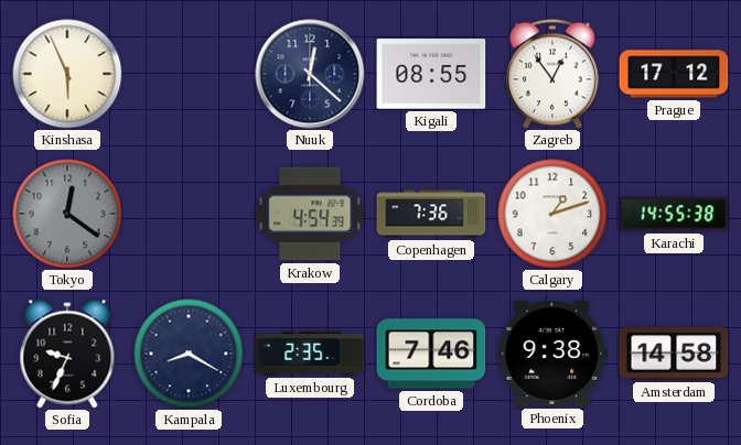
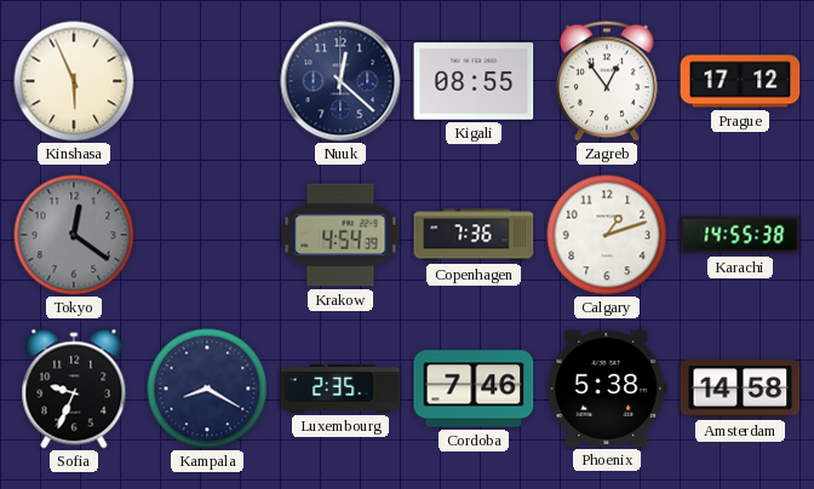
Phoenix: 9:38 -> 5:38 (607, 389)
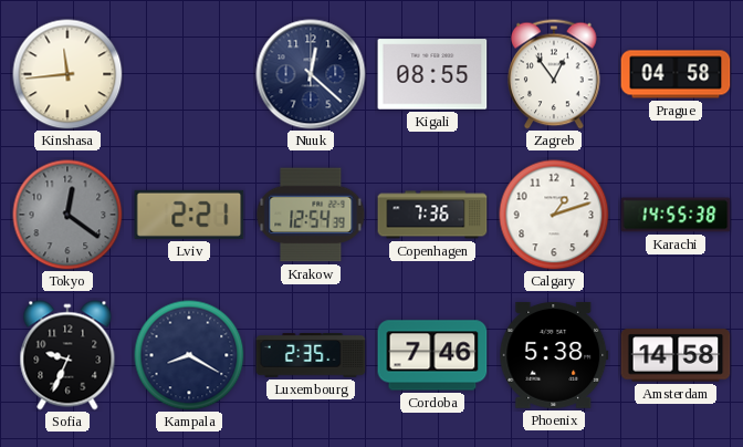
Kinshasa: 5:56 -> 11:44 (67, 74)
Prague: 17:12 -> 04:58 (676, 74)
Lviv: none -> 2:21 (189, 215)
Krakow: 4:54 -> 12:54 (311, 215)
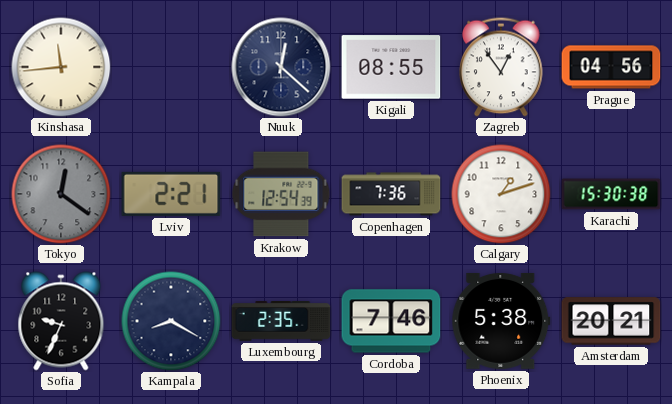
Prague: 04:58 -> 04:56 (611, 67)
Karachi: 14:55 -> 15:30 (611, 194)
Amsterdam: 14:58 -> 20:21 (611, 321)
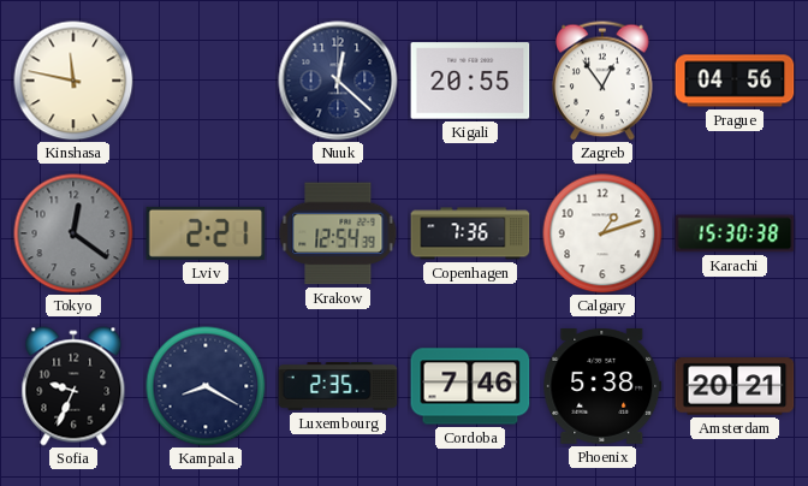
Kinshasa: 11:44 -> 11:47 (73, 81)
Kigali: 08:55 -> 20:55 (470, 81)
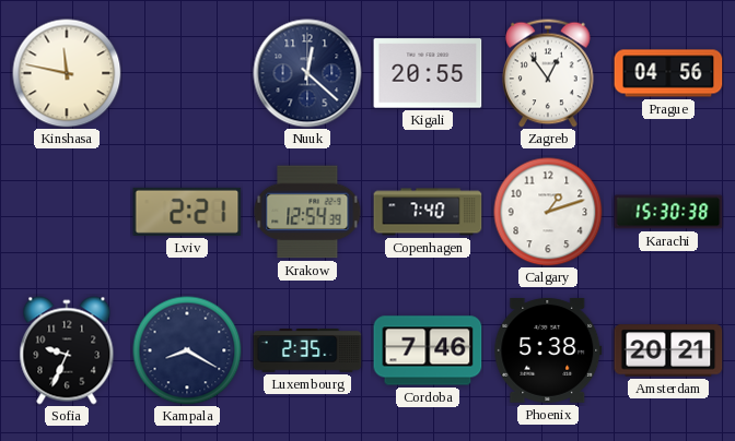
Tokyo: 12:21 -> none (73, 233)
Copenhagen: 7:36 -> 7:40 (428, 212)
